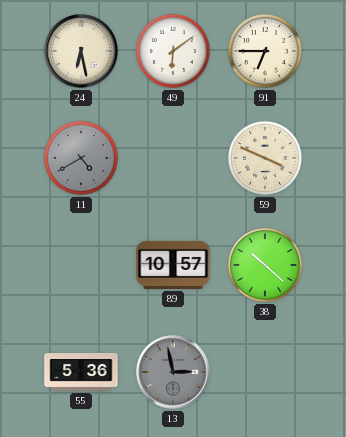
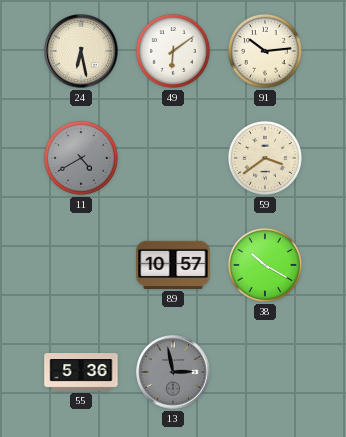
91: 6:45 -> 10:14 (265, 51)
59: 3:49 -> 3:39 (265, 158)
38: 10:22 -> 10:20 (265, 265)
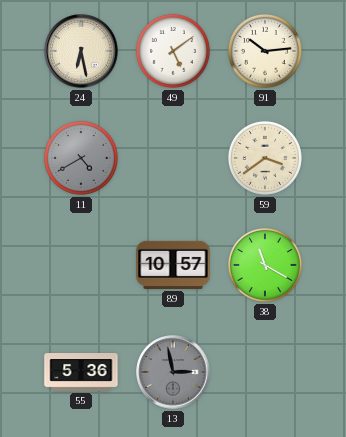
49: 6:09 -> 5:09 (173, 51)
38: 10:20 -> 11:20 (265, 265)
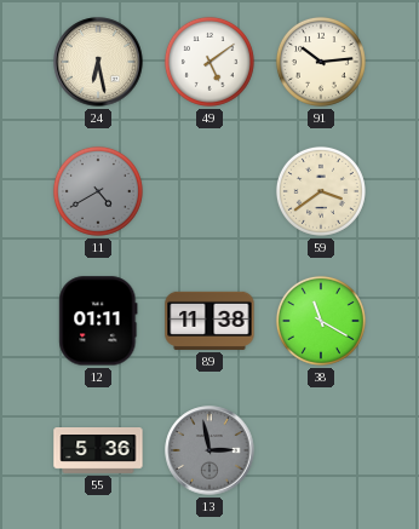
12: none -> 01:11 (98, 321)
89: 10:57 -> 11:38 (209, 321)
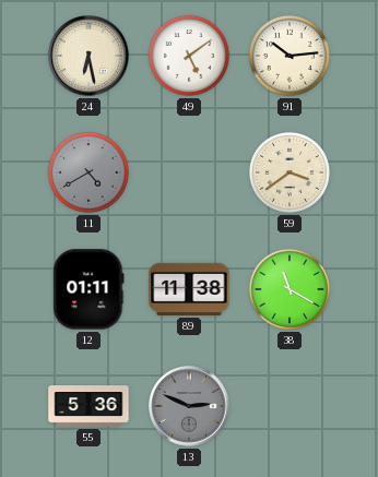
13: 2:58 -> 2:49 (189, 406)
